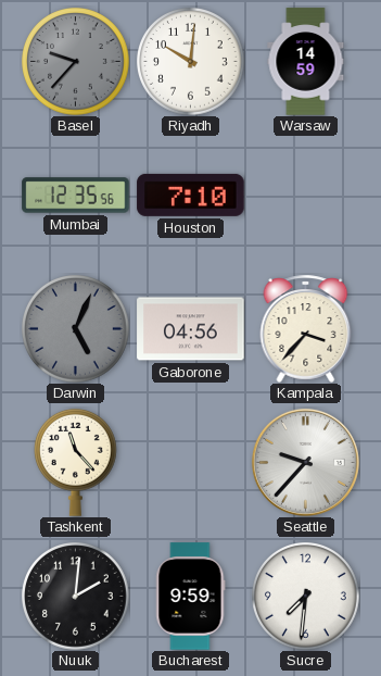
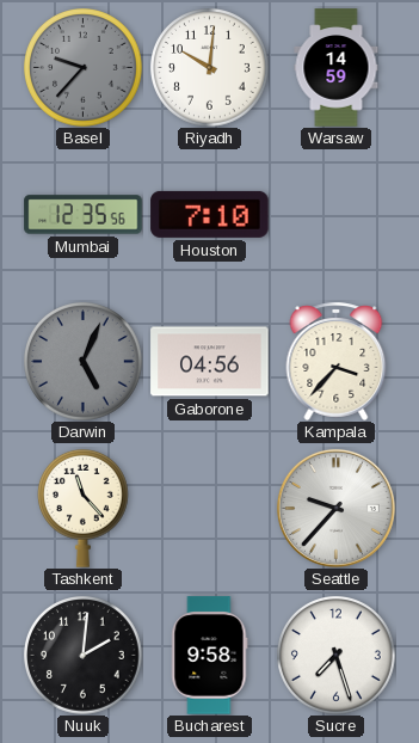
Bucharest: 9:59 -> 9:58 (210, 656)
Sucre: 7:31 -> 7:27 (337, 656)
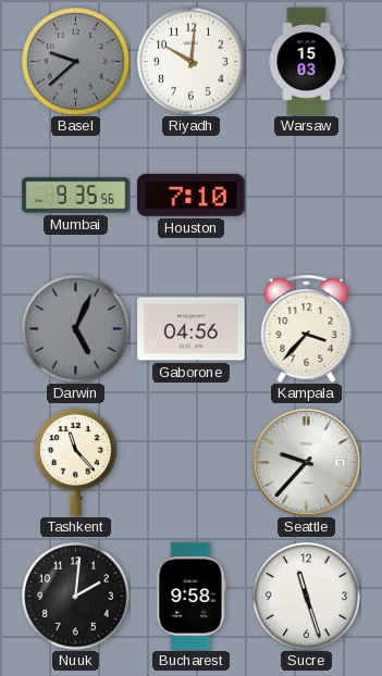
Basel: 9:37 -> 9:38 (76, 62)
Warsaw: 14:59 -> 15:03 (307, 62)
Mumbai: 12:35 -> 9:35 (76, 196)
Sucre: 7:27 -> 11:27 (307, 597)
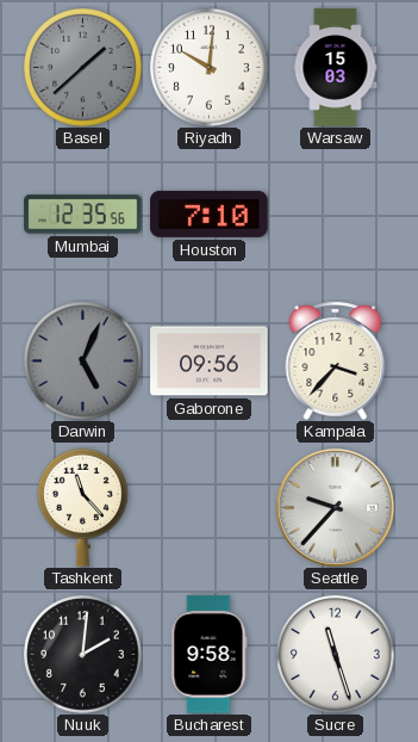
Basel: 9:38 -> 1:38 (83, 68)
Mumbai: 9:35 -> 12:35 (83, 215)
Gaborone: 04:56 -> 09:56 (210, 361)
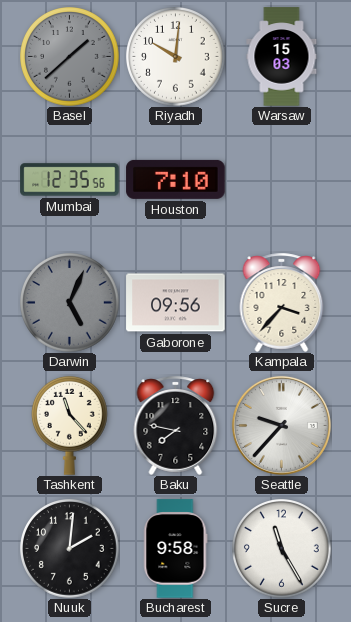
Baku: none -> 7:47 (176, 425)
Sucre: 11:27 -> 11:25 (282, 549)
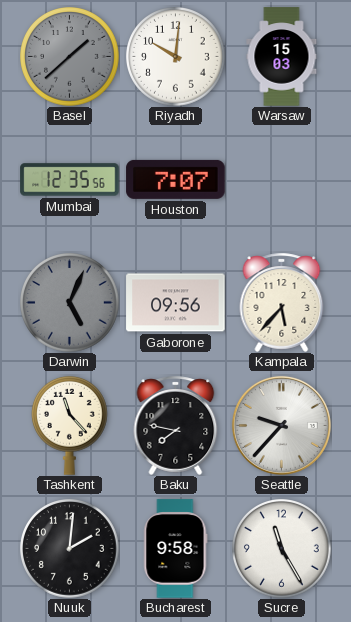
Houston: 7:10 -> 7:07 (176, 179)
Kampala: 3:37 -> 5:37 (282, 302)
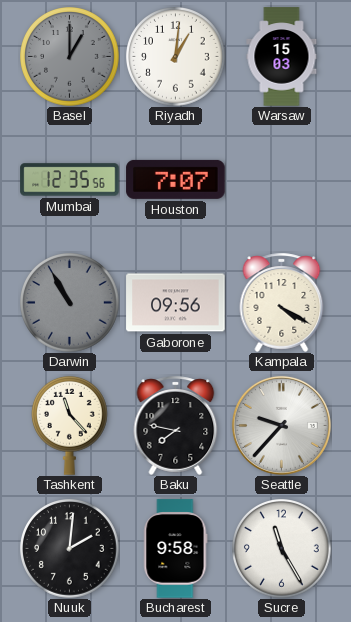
Basel: 1:38 -> 1:00 (70, 57)
Riyadh: 10:01 -> 1:01 (176, 57)
Darwin: 5:04 -> 10:55 (70, 303)
Kampala: 5:37 -> 4:20 (282, 302)
